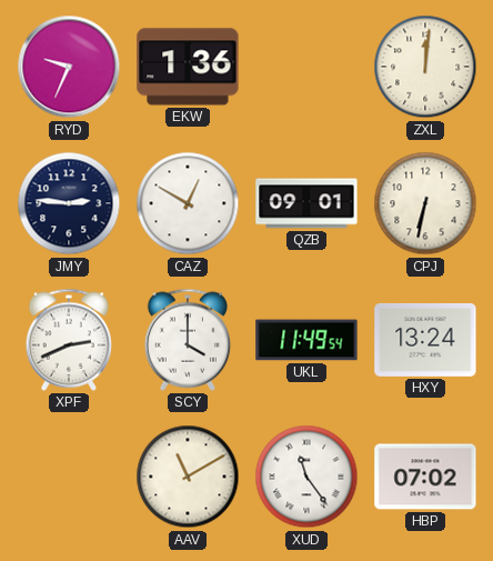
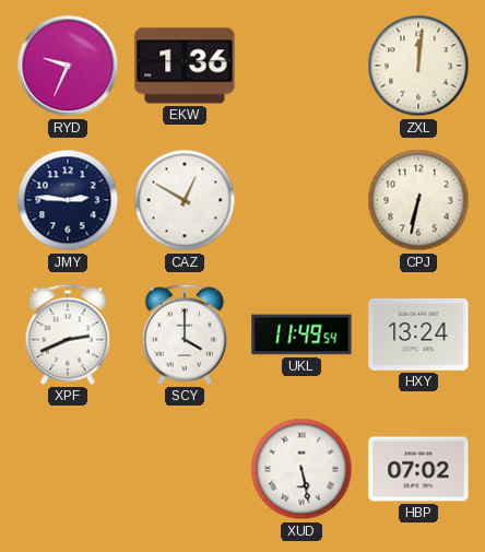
QZB: 09:01 -> none (306, 203)
AAV: 11:10 -> none (188, 477)
XUD: 11:24 -> 5:28 (301, 469)
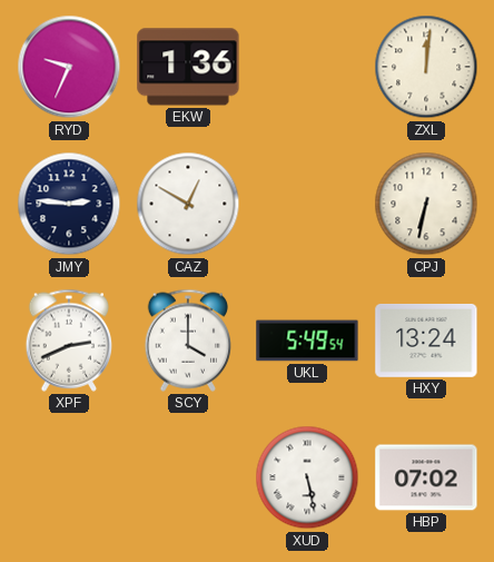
UKL: 11:49 -> 5:49 (307, 341)
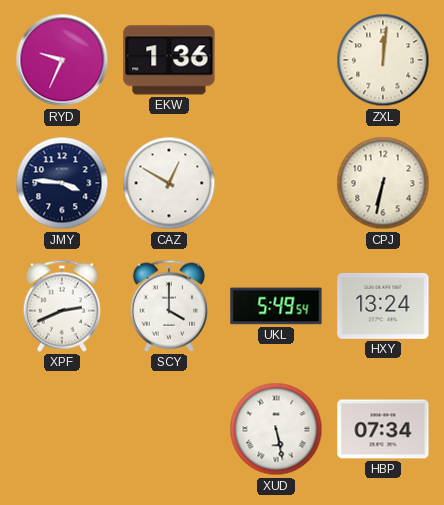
JMY: 2:46 -> 3:46 (62, 183)
HBP: 07:02 -> 07:34 (383, 429)
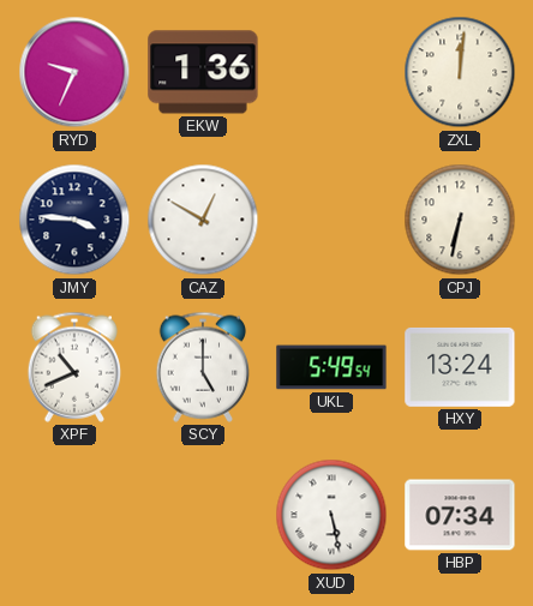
XPF: 2:41 -> 10:41 (73, 367)
SCY: 4:00 -> 5:00 (202, 367)
